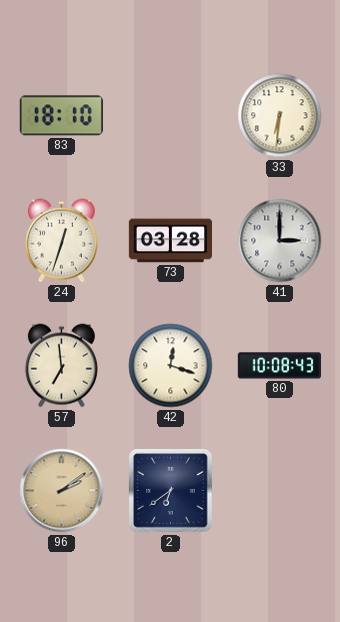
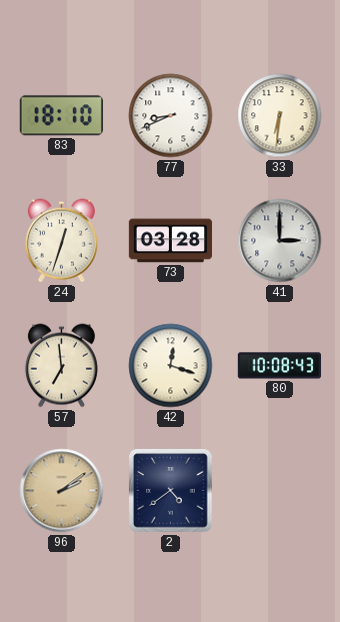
77: none -> 8:41 (171, 116)
2: 6:39 -> 4:39 (171, 491)
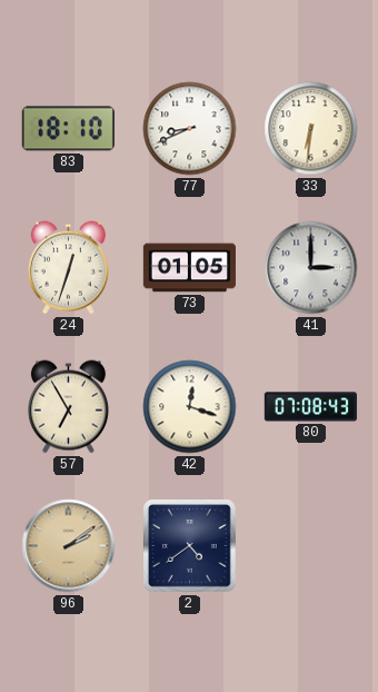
73: 03:28 -> 01:05 (189, 268)
57: 6:59 -> 6:55 (68, 407)
80: 10:08 -> 07:08 (310, 407)
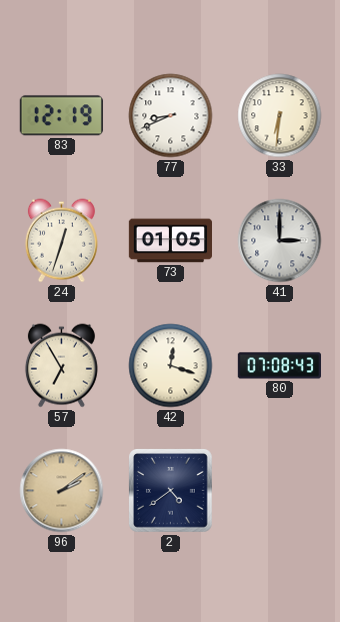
83: 18:10 -> 12:19 (61, 116)
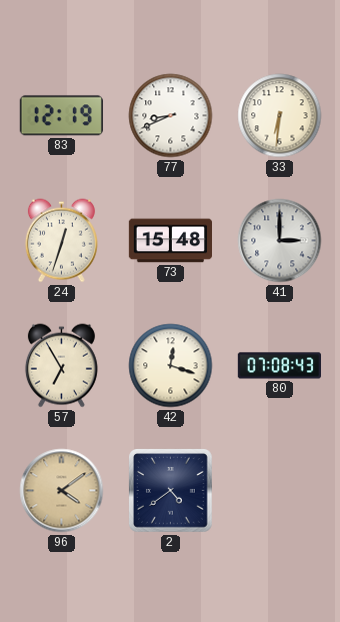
73: 01:05 -> 15:48 (170, 241)
96: 2:09 -> 4:09 (62, 491)
